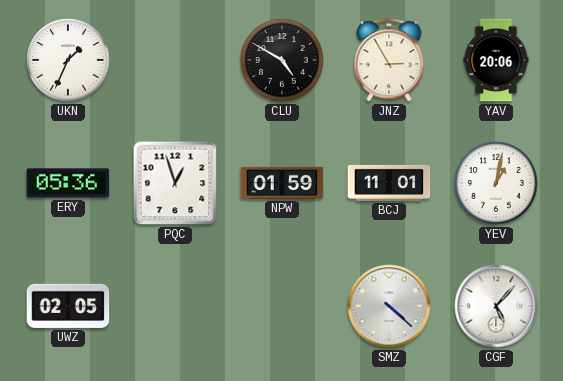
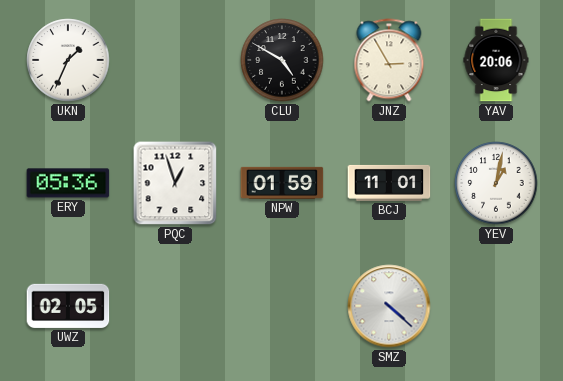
CGF: 5:07 -> none (496, 306)
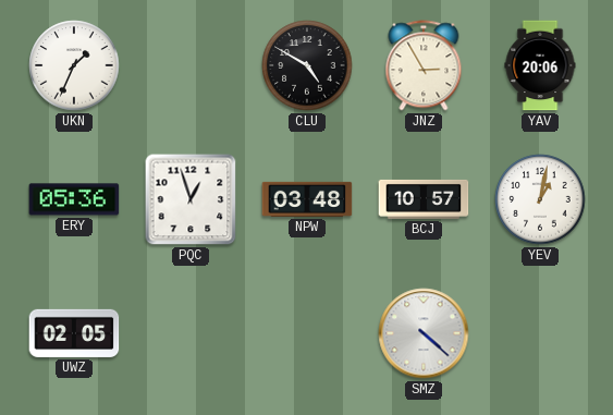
NPW: 01:59 -> 03:48 (307, 199)
BCJ: 11:01 -> 10:57 (424, 199)
